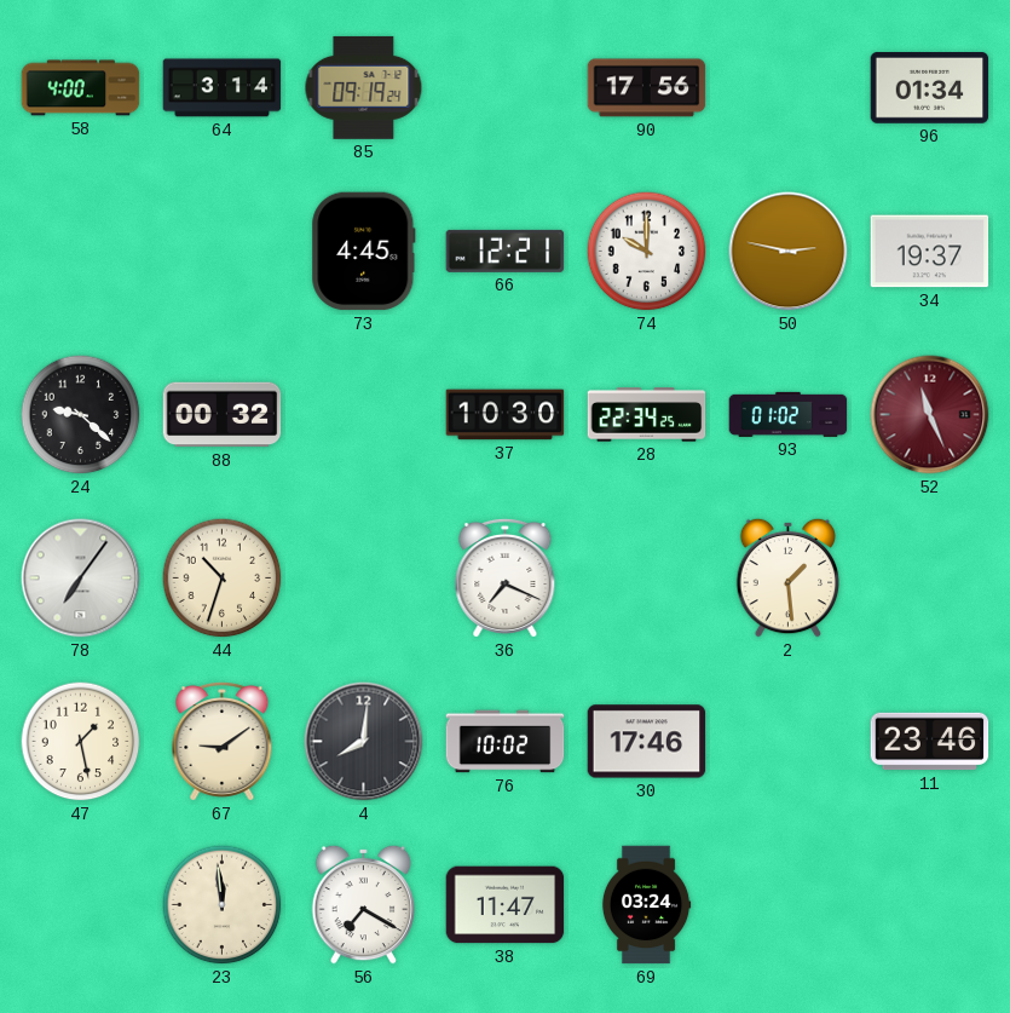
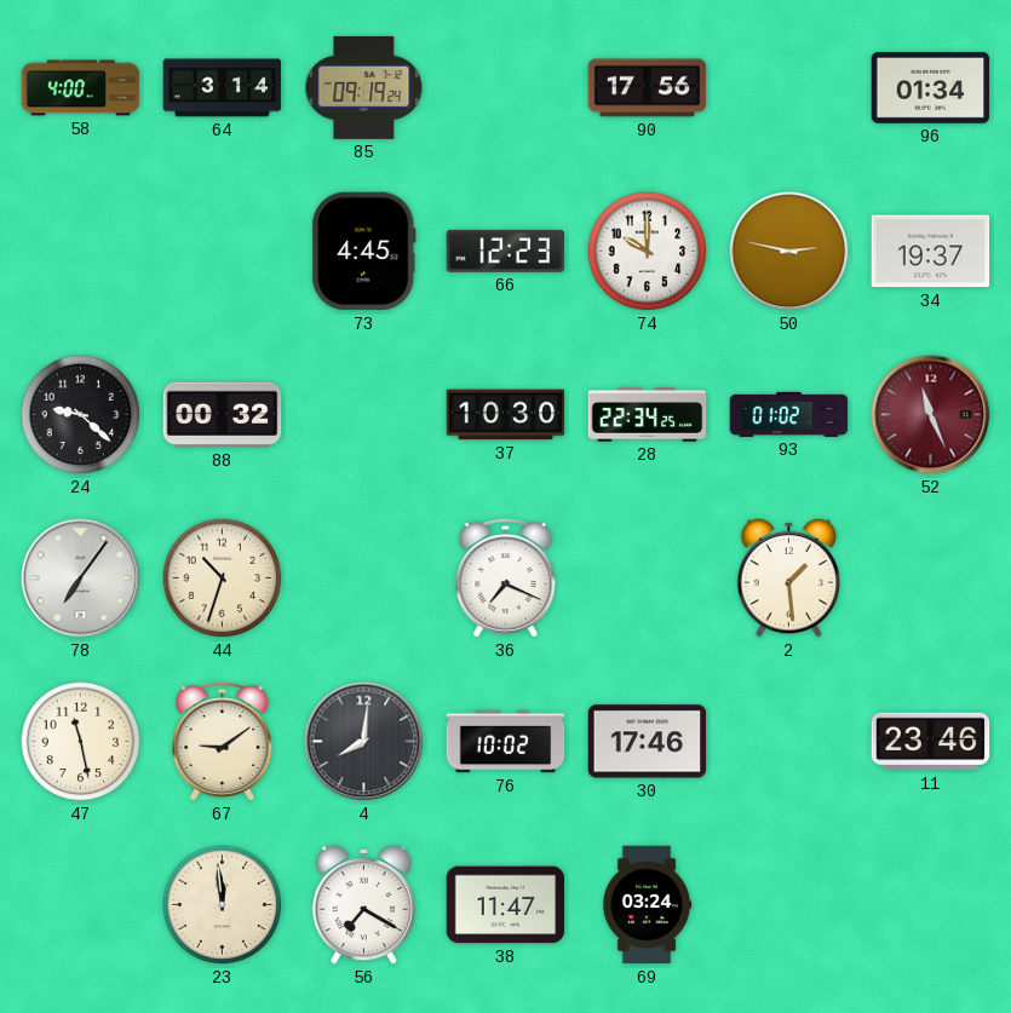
66: 12:21 -> 12:23 (506, 251)
47: 1:28 -> 11:28 (81, 742)
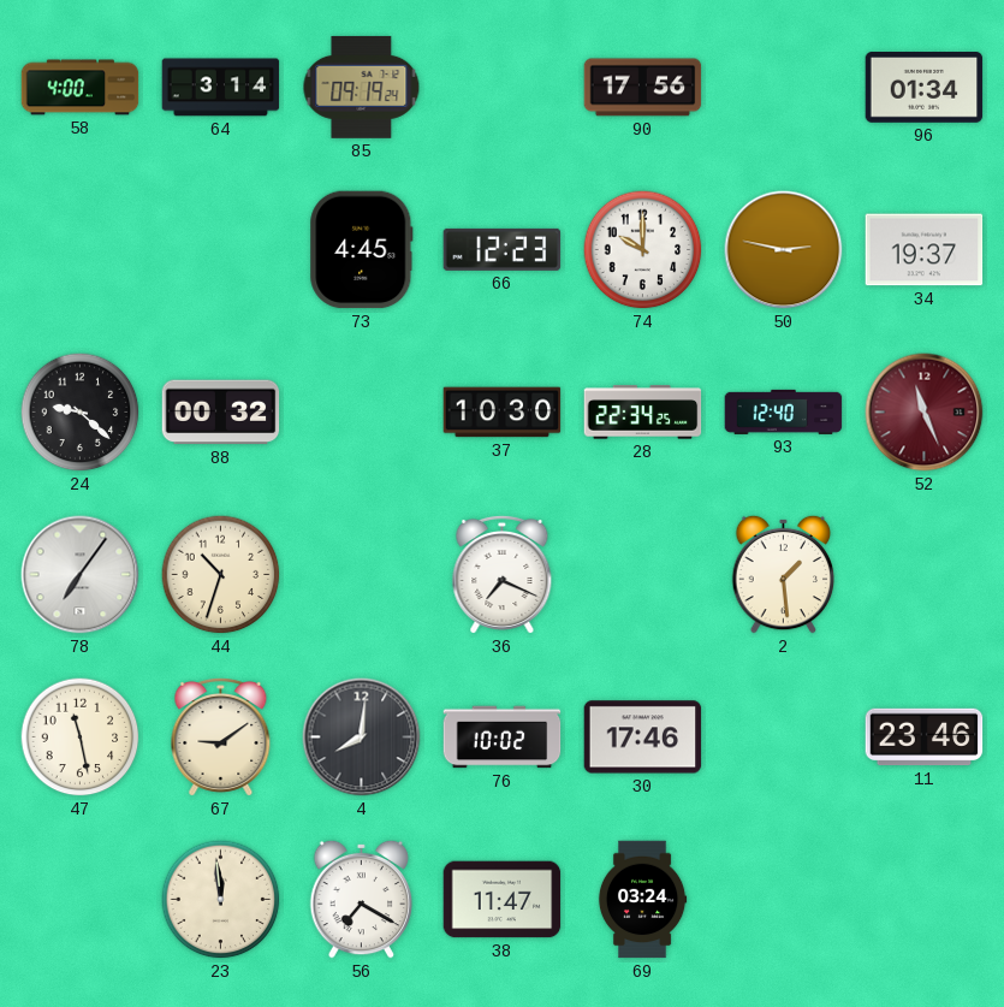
93: 01:02 -> 12:40 (784, 411)
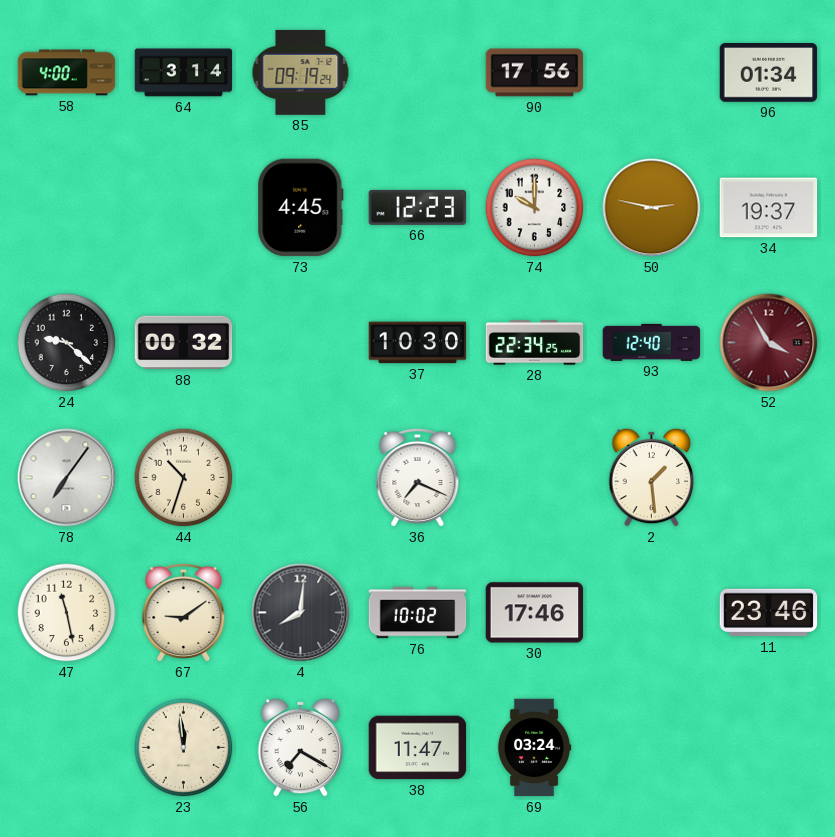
52: 11:26 -> 3:55 (769, 343)
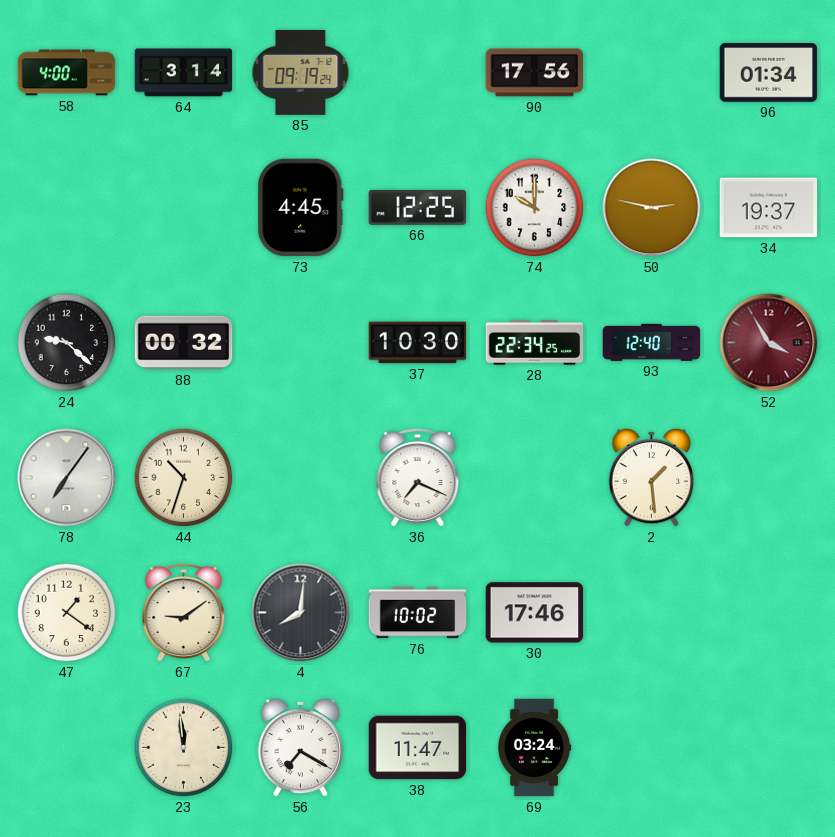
66: 12:23 -> 12:25 (418, 207)
47: 11:28 -> 1:21 (67, 613)
11: 23:46 -> none (769, 613)
